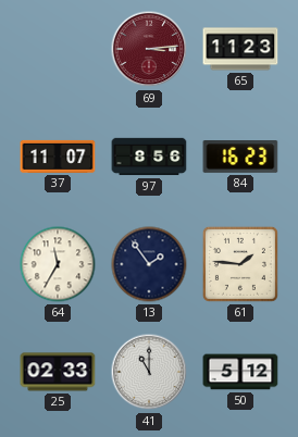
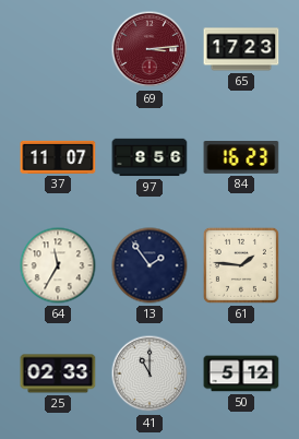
65: 11:23 -> 17:23 (241, 49)
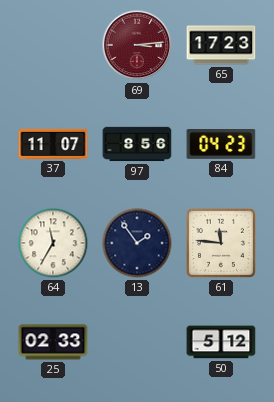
84: 16:23 -> 04:23 (221, 145)
61: 1:46 -> 11:46 (221, 243)
41: 11:00 -> none (149, 373)
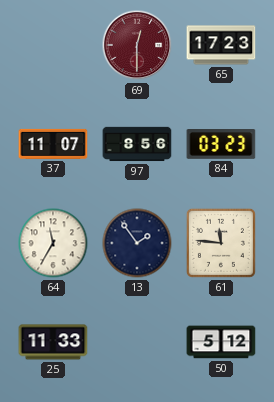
69: 3:14 -> 12:30 (137, 45)
84: 04:23 -> 03:23 (221, 145)
25: 02:33 -> 11:33 (53, 342)
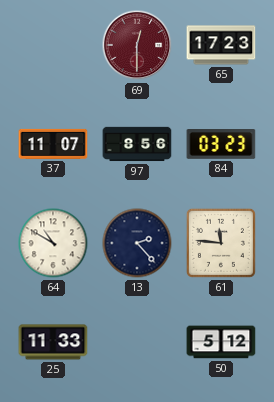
64: 11:35 -> 10:50 (53, 243)
13: 1:54 -> 2:23 (137, 243)
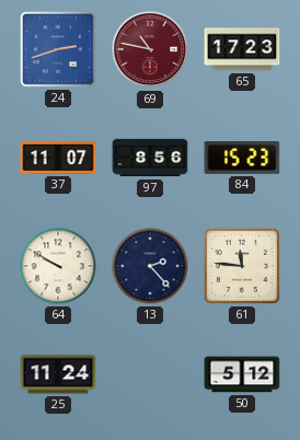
24: none -> 2:42 (58, 49)
69: 12:30 -> 10:47 (150, 49)
84: 03:23 -> 15:23 (242, 159)
64: 10:50 -> 9:50 (58, 266)
25: 11:33 -> 11:24 (58, 374)
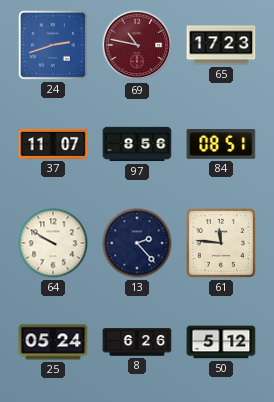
84: 15:23 -> 08:51 (221, 145)
25: 11:24 -> 05:24 (53, 342)
8: none -> 6:26 (137, 342)
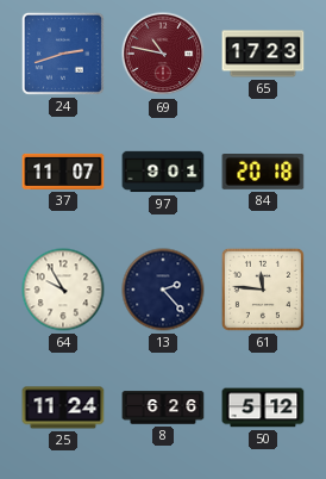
97: 8:56 -> 9:01 (163, 172)
84: 08:51 -> 20:18 (263, 173)
64: 9:50 -> 9:55 (63, 290)
25: 05:24 -> 11:24 (63, 408)
